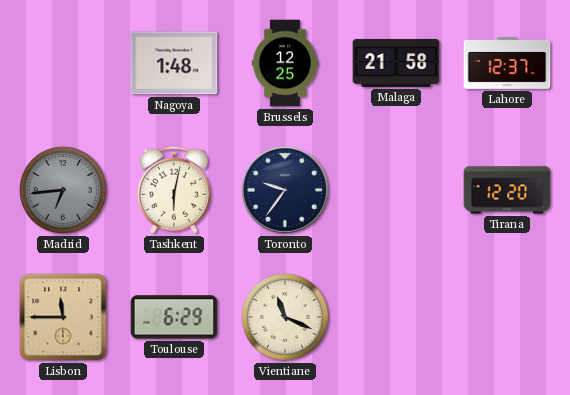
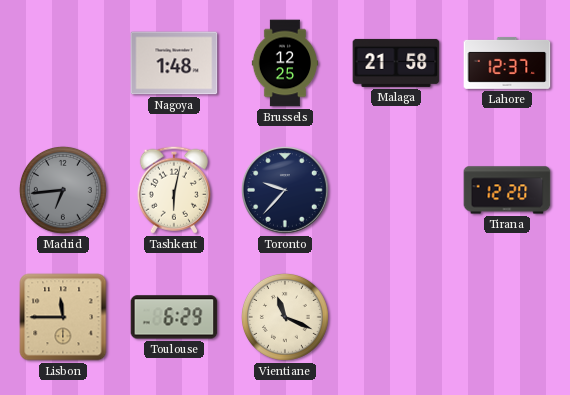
Toronto: 9:36 -> 9:37 (285, 190)
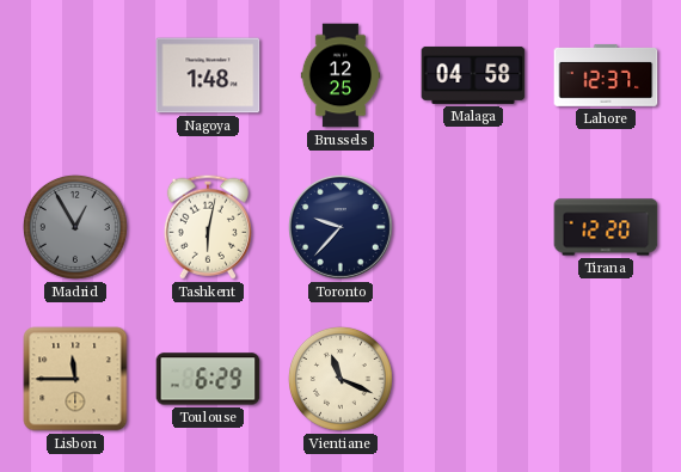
Malaga: 21:58 -> 04:58 (473, 75)
Madrid: 6:44 -> 12:55 (75, 227)
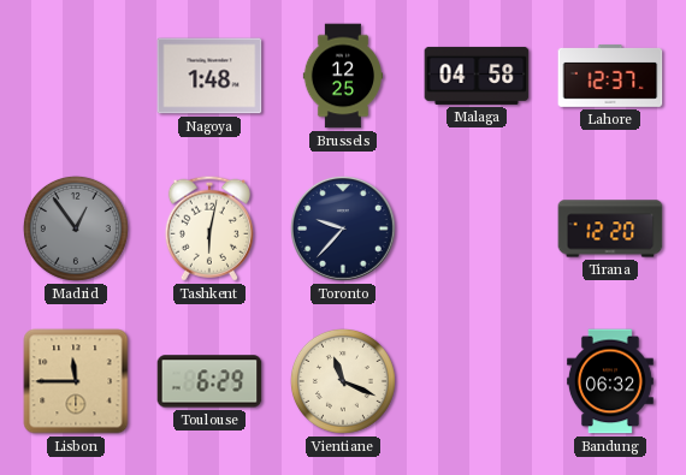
Madrid: 12:55 -> 12:54 (76, 228)
Bandung: none -> 06:32 (610, 381)
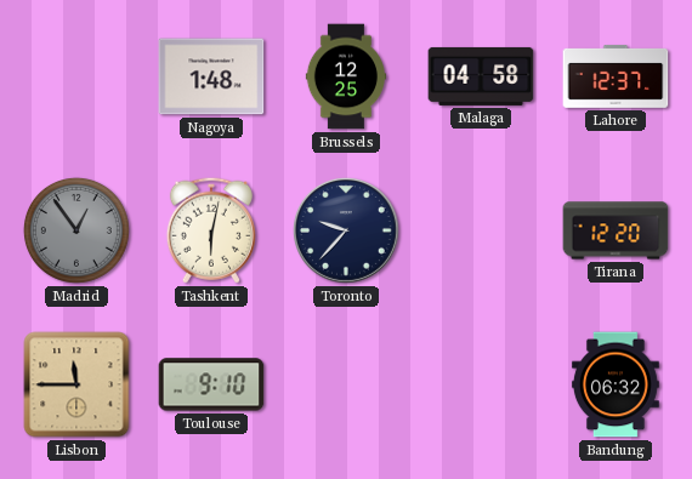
Toulouse: 6:29 -> 9:10 (211, 384)
Vientiane: 11:19 -> none (343, 381)
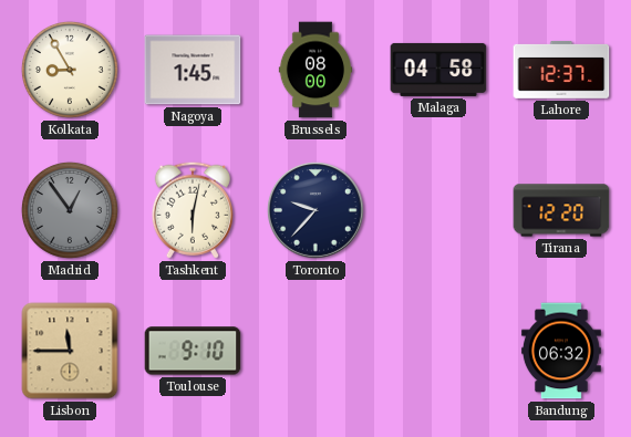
Kolkata: none -> 8:55 (70, 70)
Nagoya: 1:48 -> 1:45 (193, 70)
Brussels: 12:25 -> 08:00 (316, 70)
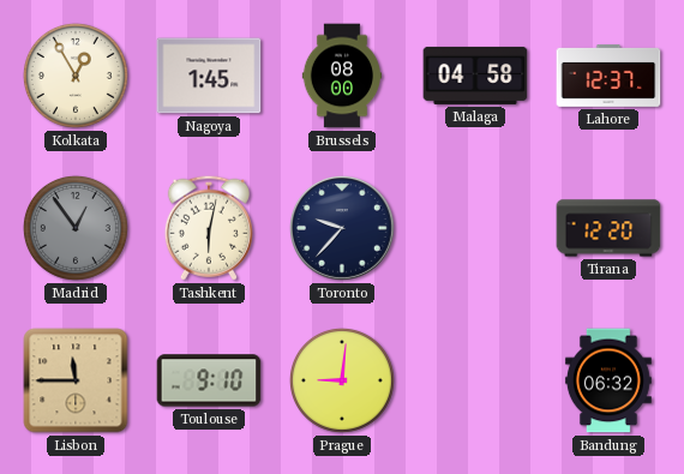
Kolkata: 8:55 -> 12:55 (76, 76)
Prague: none -> 9:01 (342, 380)
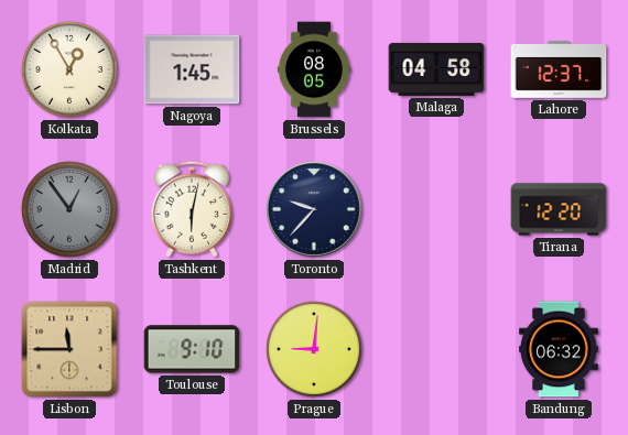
Brussels: 08:00 -> 08:05 (314, 69)
